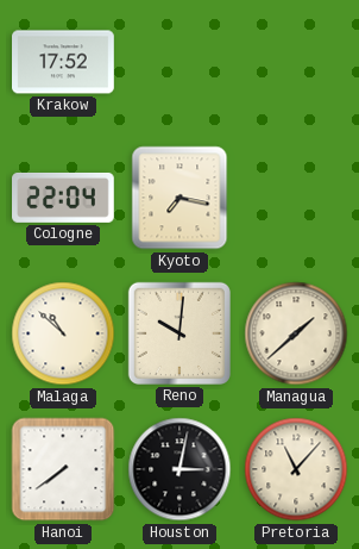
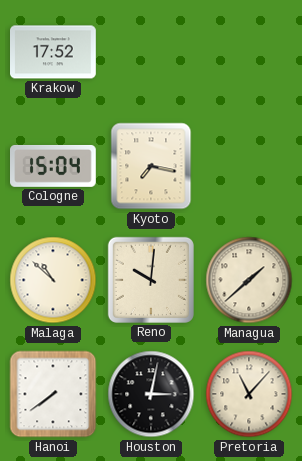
Cologne: 22:04 -> 15:04 (54, 166)
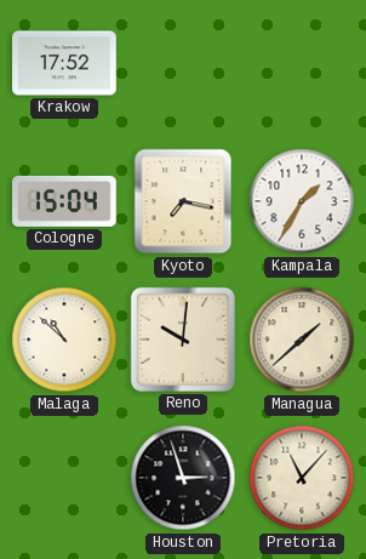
Kampala: none -> 1:35 (302, 201)
Hanoi: 7:39 -> none (53, 394)
Houston: 3:02 -> 2:57 (183, 478)
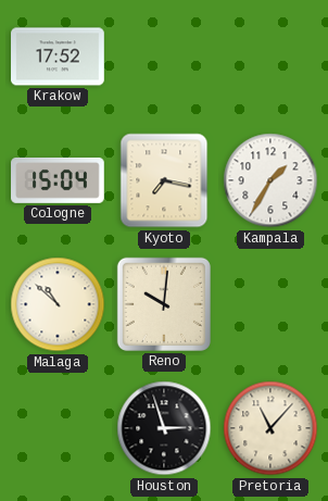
Managua: 1:38 -> none (302, 340)
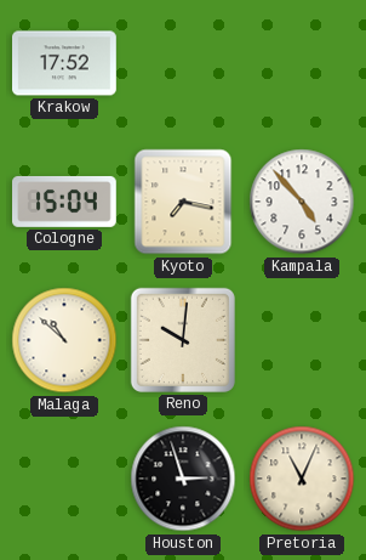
Kampala: 1:35 -> 4:53 (302, 202)
Pretoria: 11:07 -> 11:04 (302, 479)
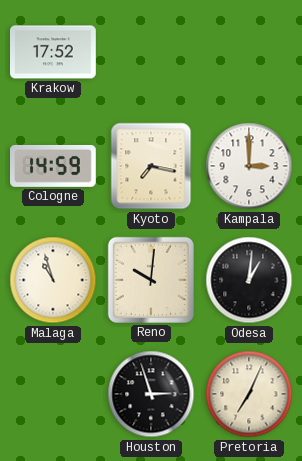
Cologne: 15:04 -> 14:59 (54, 166)
Kampala: 4:53 -> 3:00 (249, 166)
Malaga: 10:52 -> 10:57 (53, 280)
Odesa: none -> 1:01 (249, 280)
Pretoria: 11:04 -> 7:04 (249, 394)
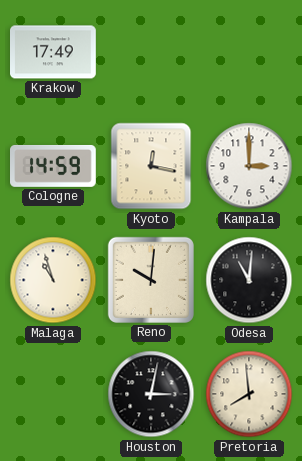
Krakow: 17:52 -> 17:49 (54, 52)
Kyoto: 7:17 -> 12:17 (151, 166)
Odesa: 1:01 -> 11:01 (249, 280)
Houston: 2:57 -> 3:02 (151, 394)
Pretoria: 7:04 -> 7:59 (249, 394)
